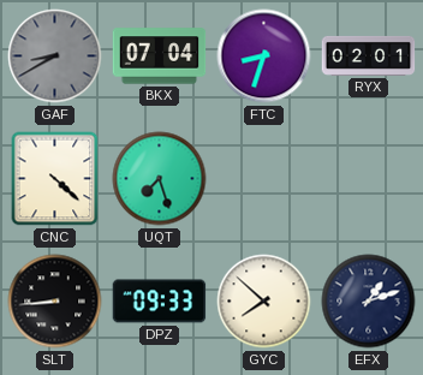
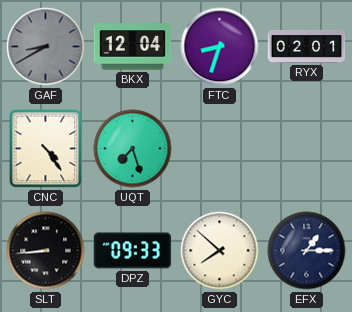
BKX: 07:04 -> 12:04 (133, 47)
CNC: 4:22 -> 4:24 (46, 149)
EFX: 1:12 -> 1:15 (307, 251)
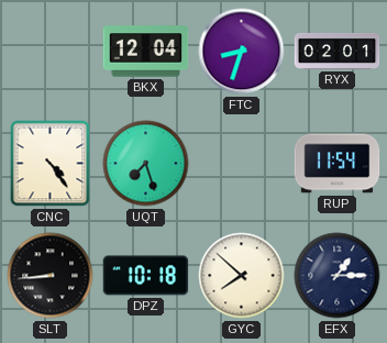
GAF: 8:40 -> none (46, 47)
RUP: none -> 11:54 (338, 164)
DPZ: 09:33 -> 10:18 (146, 276)
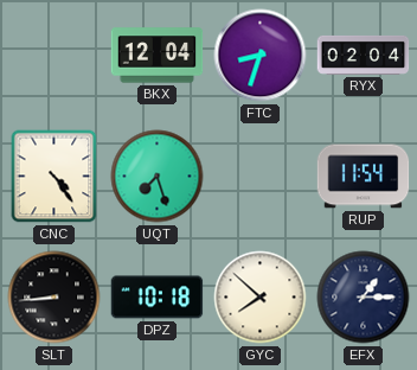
RYX: 02:01 -> 02:04 (364, 55)
